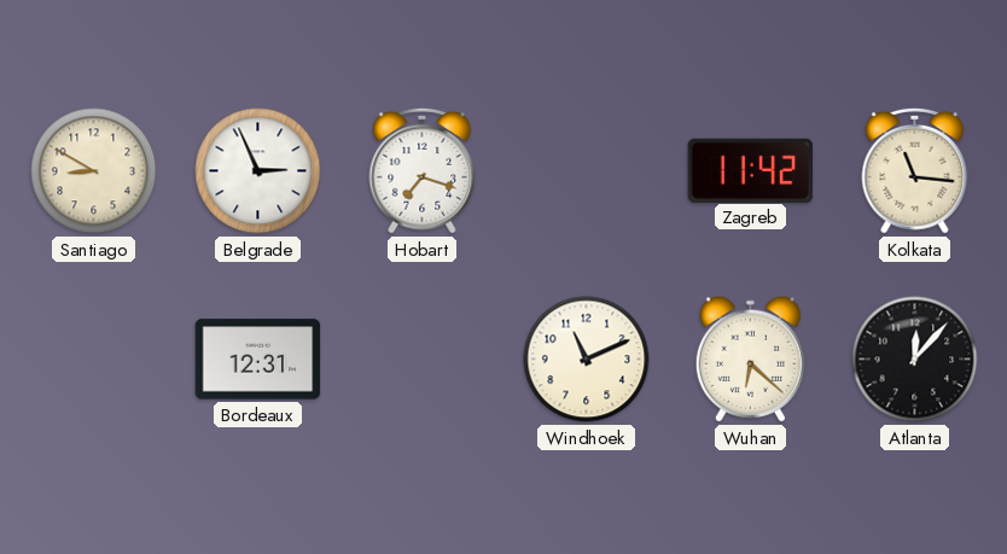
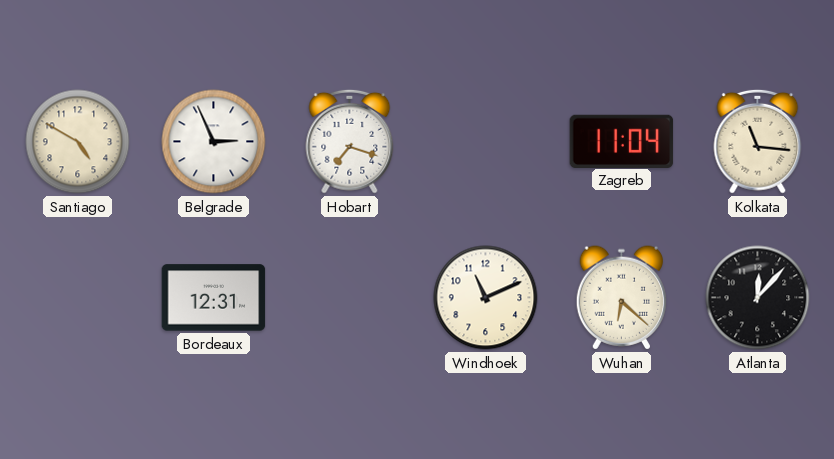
Santiago: 8:50 -> 4:50 (78, 142)
Zagreb: 11:42 -> 11:04 (622, 141)
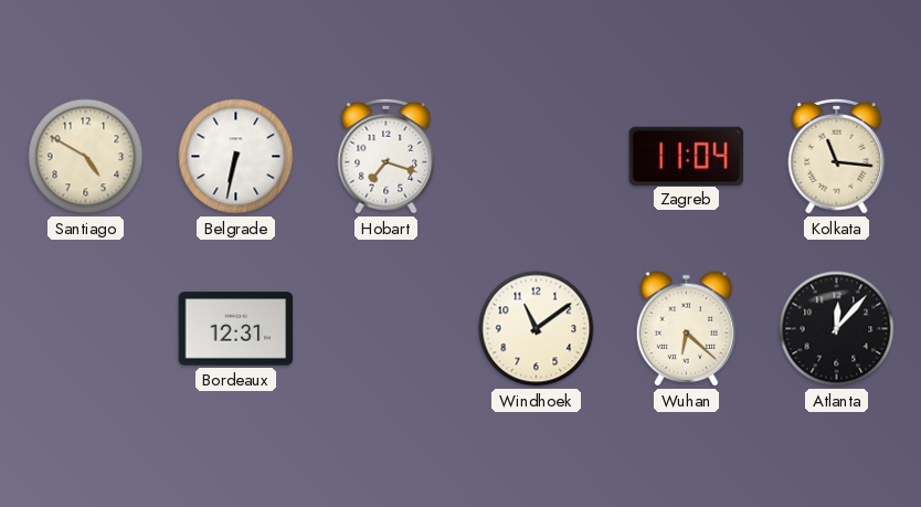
Belgrade: 2:56 -> 6:32 (236, 157)
Windhoek: 11:11 -> 11:09 (537, 329)
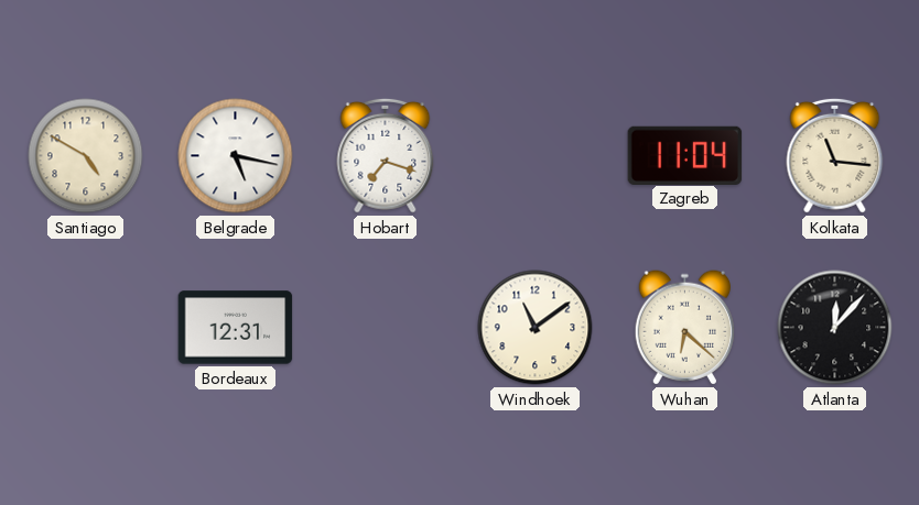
Belgrade: 6:32 -> 5:17 (236, 156)
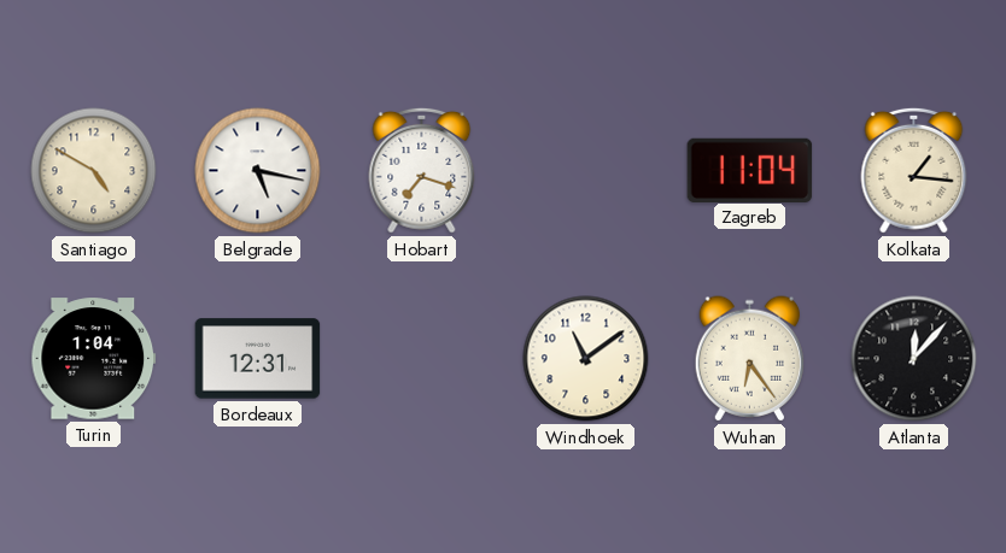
Kolkata: 11:16 -> 1:16 (914, 170)
Turin: none -> 1:04 (94, 359)
Wuhan: 6:22 -> 6:24 (749, 359)
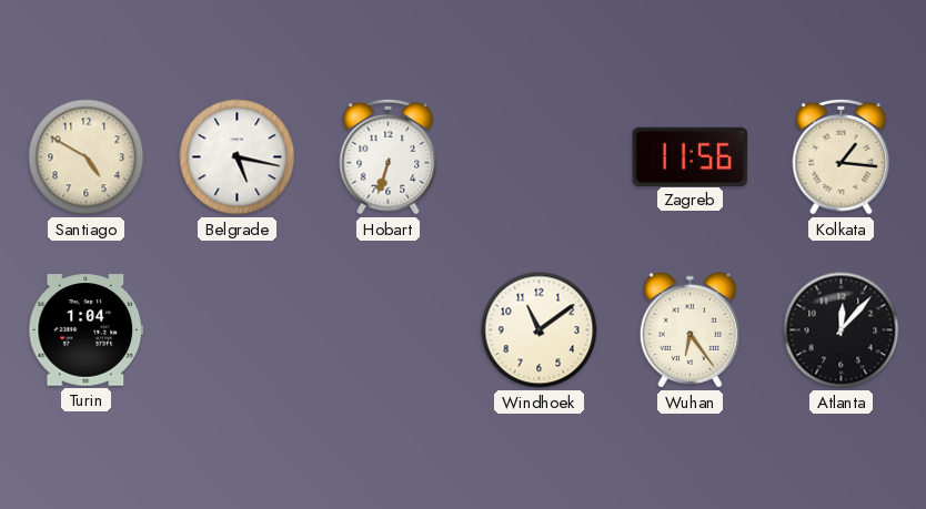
Hobart: 7:18 -> 6:33 (389, 156)
Zagreb: 11:04 -> 11:56 (691, 156)
Bordeaux: 12:31 -> none (258, 359)
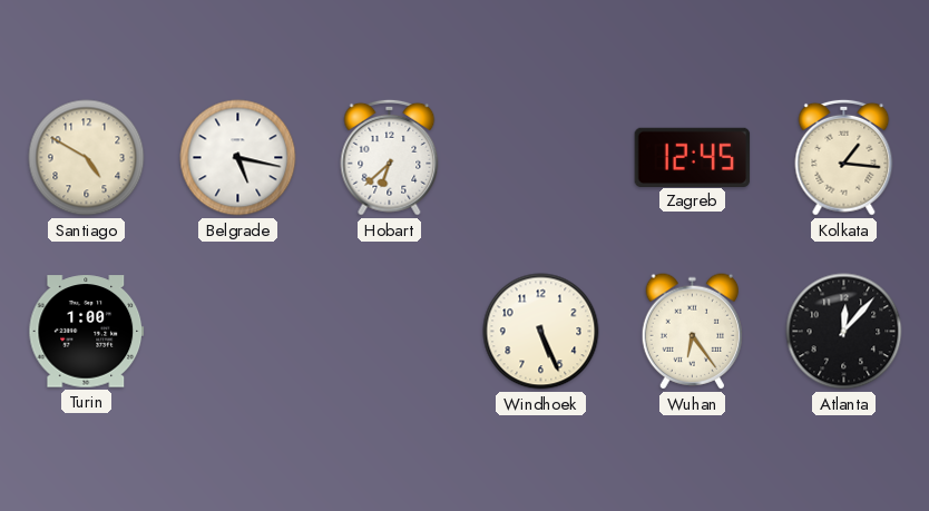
Hobart: 6:33 -> 6:38 (390, 157)
Zagreb: 11:56 -> 12:45 (693, 157)
Turin: 1:04 -> 1:00 (87, 332)
Windhoek: 11:09 -> 5:26 (541, 332)
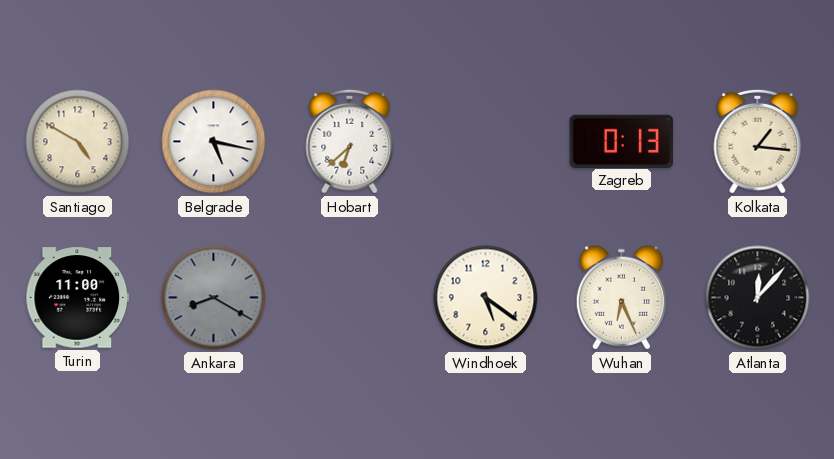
Zagreb: 12:45 -> 0:13 (622, 141)
Turin: 1:00 -> 11:00 (78, 298)
Ankara: none -> 8:20 (214, 298)
Windhoek: 5:26 -> 5:21 (486, 298)
Wuhan: 6:24 -> 6:26 (621, 298)
